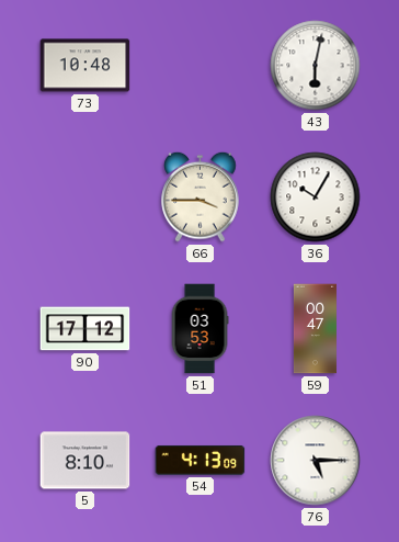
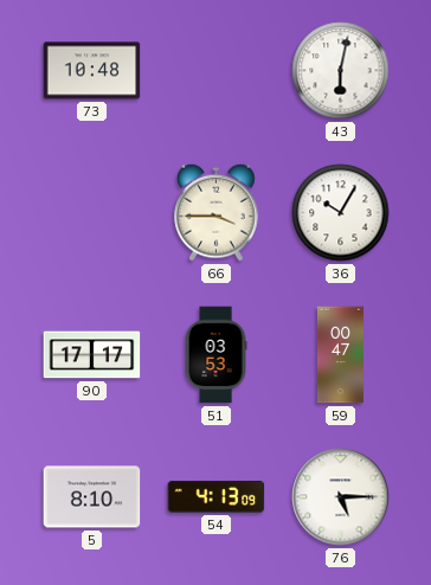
90: 17:12 -> 17:17 (92, 355)
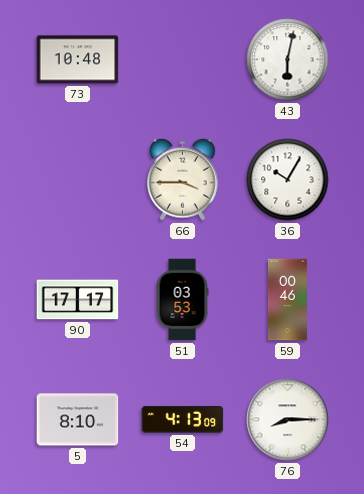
59: 00:47 -> 00:46 (287, 300)
76: 5:15 -> 8:15 (288, 420)
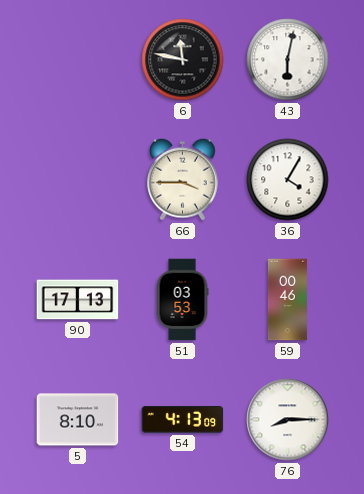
73: 10:48 -> none (78, 60)
6: none -> 11:47 (183, 60)
36: 10:05 -> 4:05 (288, 180)
90: 17:17 -> 17:13 (78, 300)
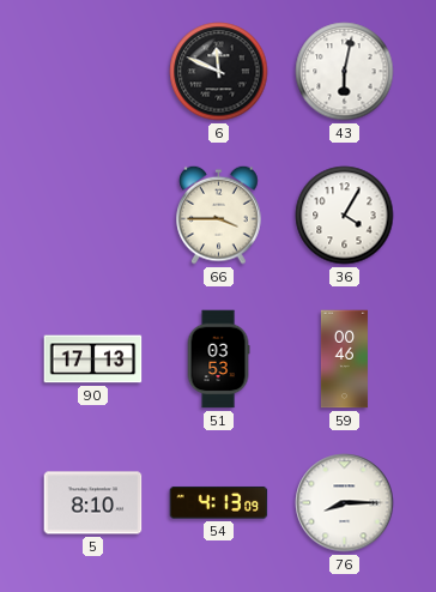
6: 11:47 -> 11:49 (219, 72)
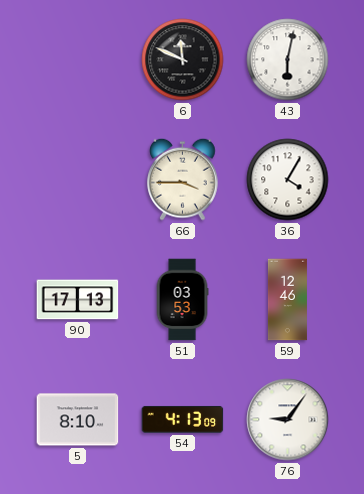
59: 00:46 -> 12:46 (287, 300)
76: 8:15 -> 9:06 (288, 420)
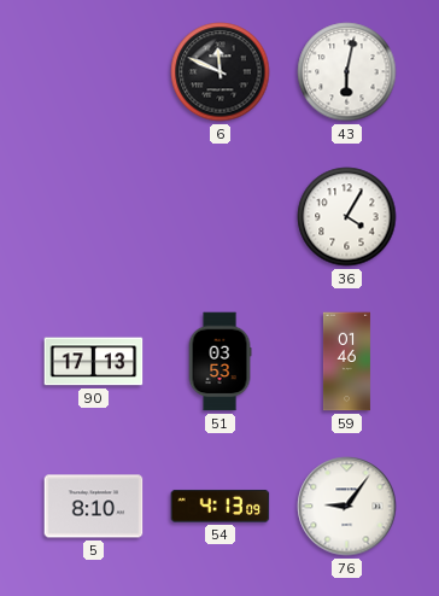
66: 3:45 -> none (183, 179)
59: 12:46 -> 01:46 (346, 362)
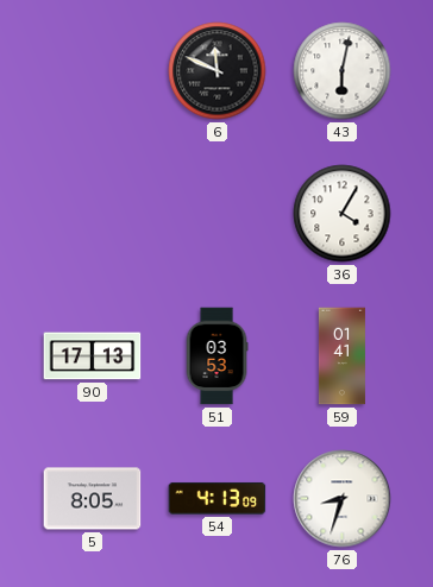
59: 01:46 -> 01:41 (341, 356)
5: 8:10 -> 8:05 (93, 499)
76: 9:06 -> 8:33 (343, 499)
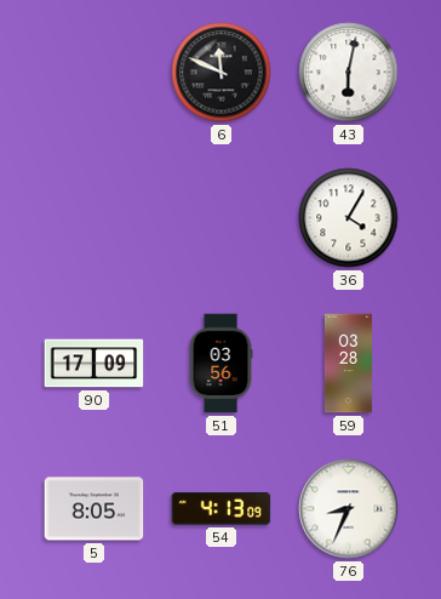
90: 17:13 -> 17:09 (94, 364)
51: 03:53 -> 03:56 (220, 364)
59: 01:41 -> 03:28 (348, 364)
76: 8:33 -> 8:34 (349, 509)
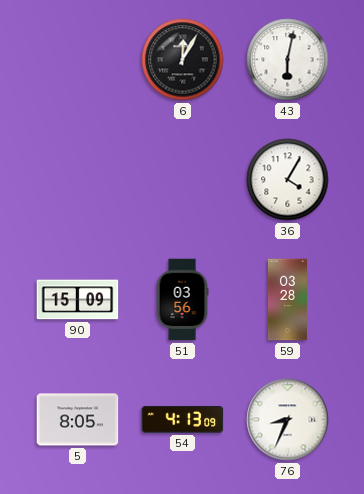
6: 11:49 -> 12:05 (183, 60)
90: 17:09 -> 15:09 (78, 300)
